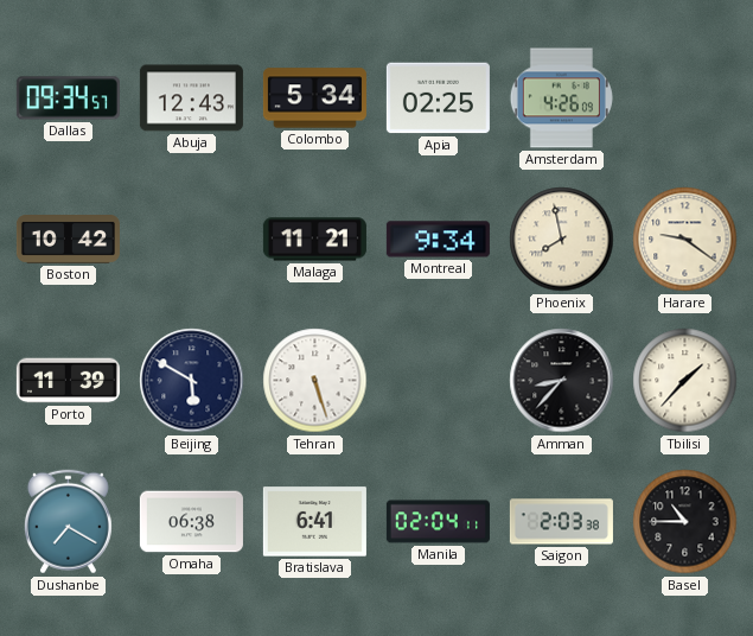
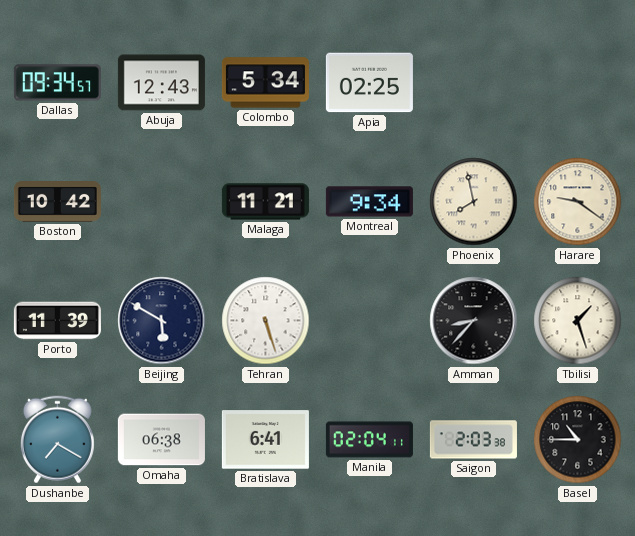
Amsterdam: 4:26 -> none (561, 98)
Tbilisi: 1:37 -> 1:27 (578, 321)
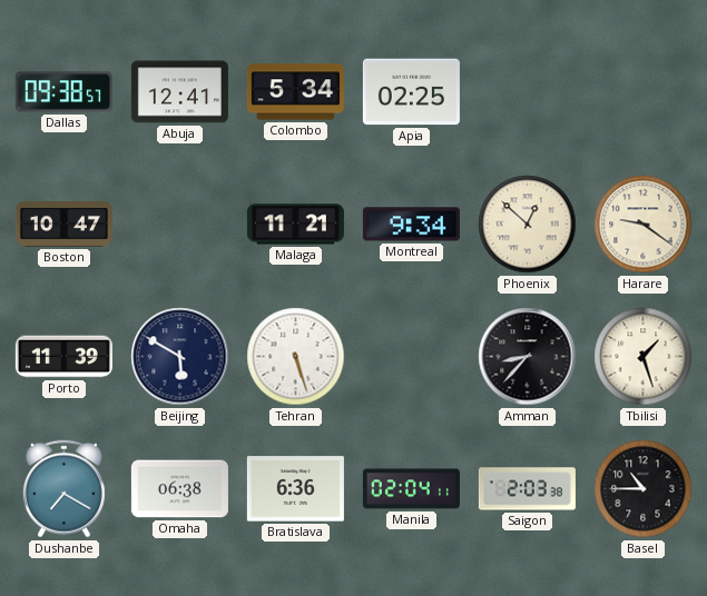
Dallas: 09:34 -> 09:38 (63, 92)
Abuja: 12:43 -> 12:41 (179, 92)
Boston: 10:42 -> 10:47 (63, 225)
Phoenix: 7:58 -> 12:52 (528, 225)
Bratislava: 6:41 -> 6:36 (295, 489)
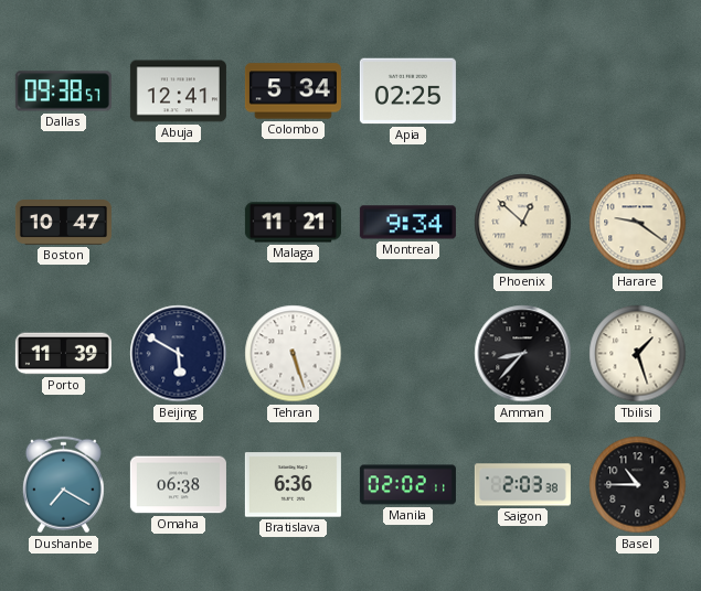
Manila: 02:04 -> 02:02 (407, 485)
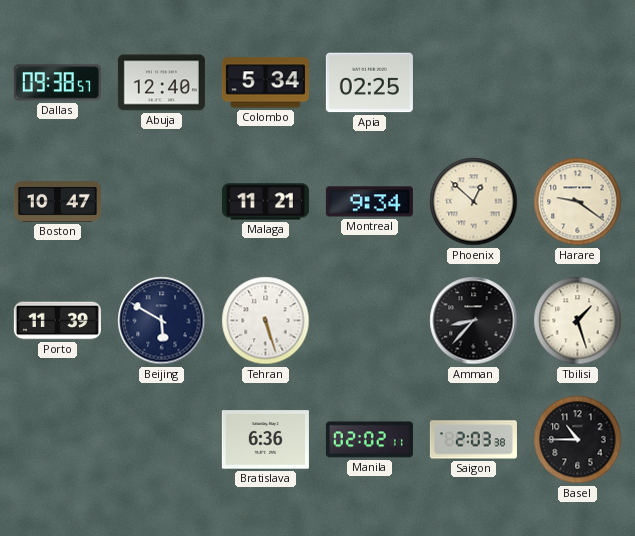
Abuja: 12:41 -> 12:40 (161, 83)
Dushanbe: 7:20 -> none (63, 485)
Omaha: 06:38 -> none (178, 485)
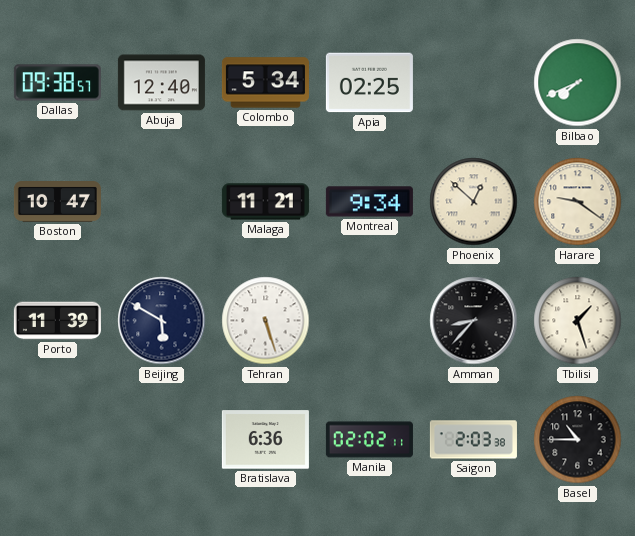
Bilbao: none -> 7:41 (578, 83)
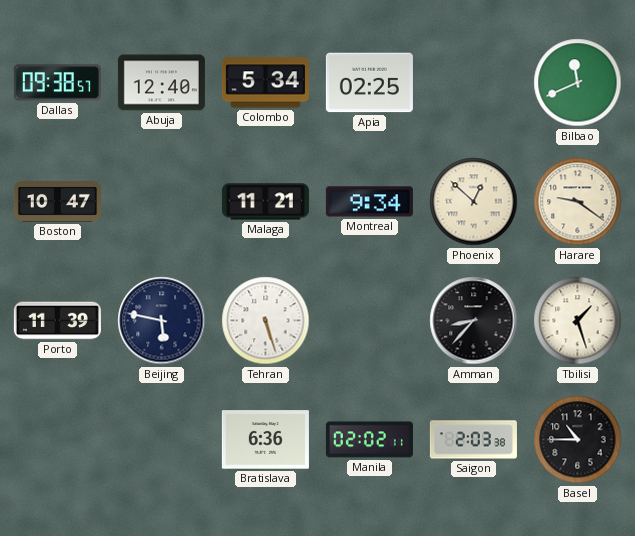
Bilbao: 7:41 -> 11:41 (578, 83)
Beijing: 5:50 -> 5:47 (162, 321)
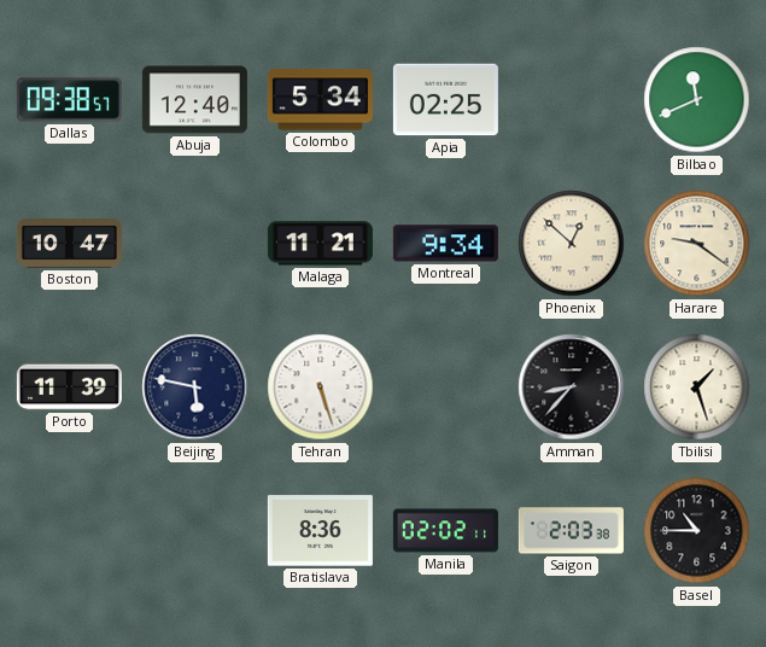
Bratislava: 6:36 -> 8:36 (320, 531)
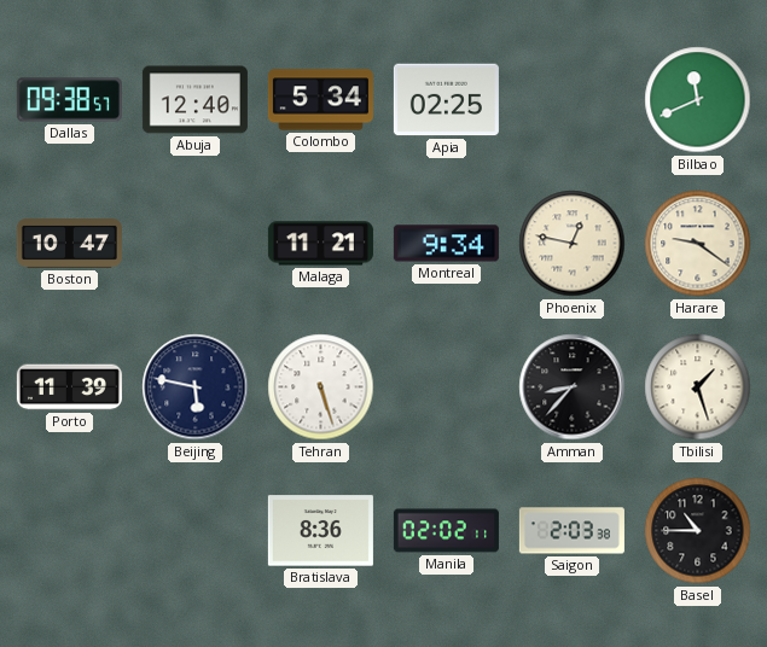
Phoenix: 12:52 -> 12:47 (573, 244)
